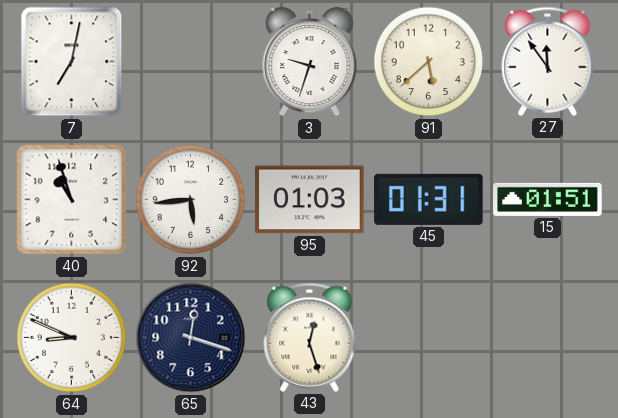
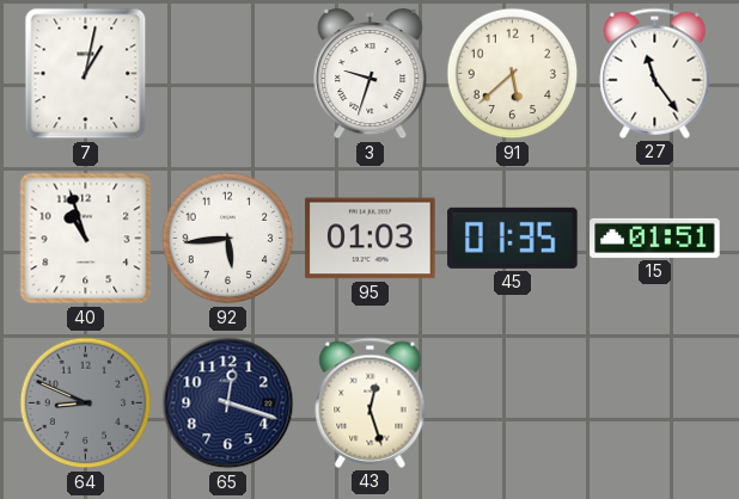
7: 7:02 -> 1:02 (86, 74)
27: 11:54 -> 11:24 (655, 73)
45: 01:31 -> 01:35 (513, 238)
64 dial: white -> grey (86, 403)
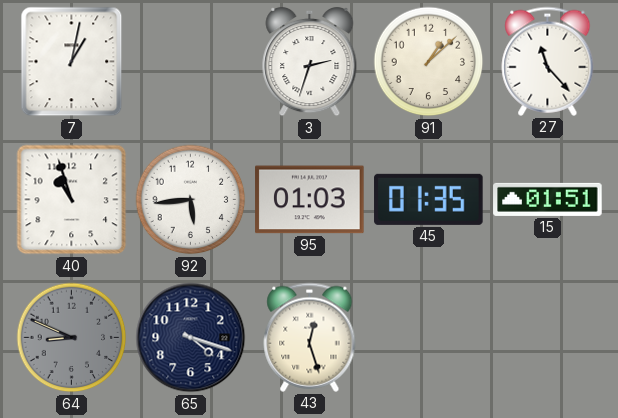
3: 9:33 -> 2:33 (310, 62)
91: 5:38 -> 1:08 (429, 62)
27: 11:24 -> 11:23 (548, 61)
65: 12:18 -> 4:18 (191, 338)
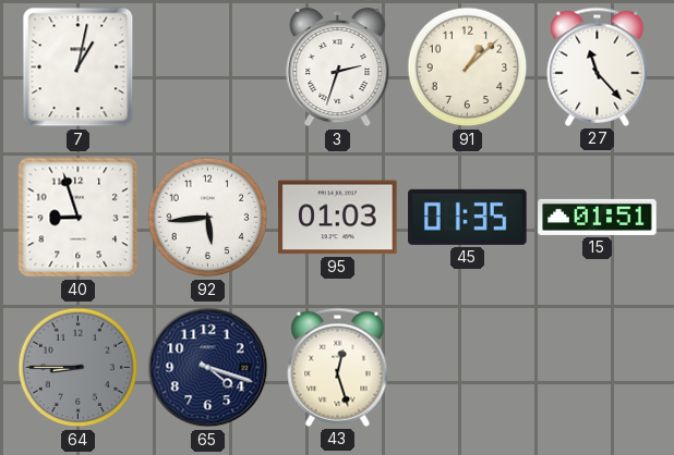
40: 10:57 -> 8:57 (79, 218)
64: 8:49 -> 8:45 (79, 368)
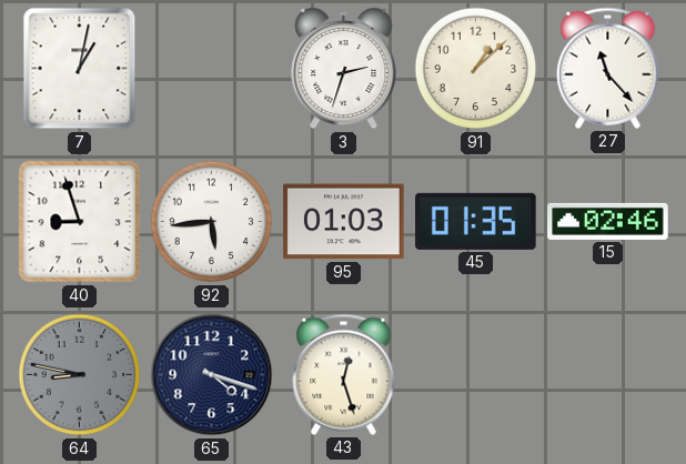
15: 01:51 -> 02:46 (608, 221)
64: 8:45 -> 8:47 (80, 375)
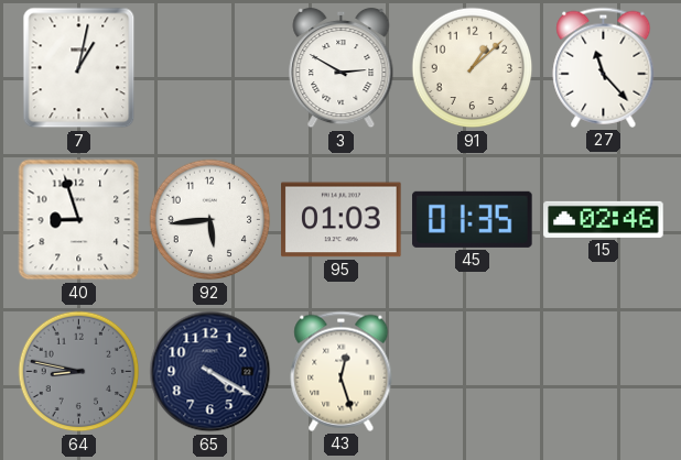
3: 2:33 -> 2:50 (342, 68)
65: 4:18 -> 4:20 (210, 372)
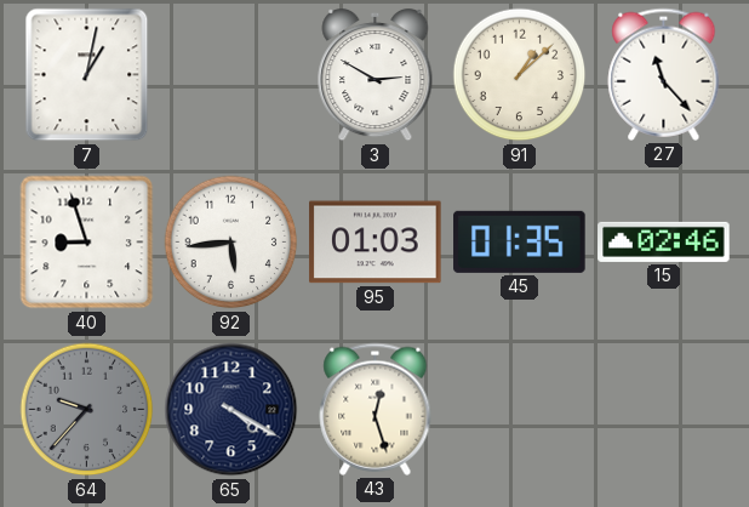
64: 8:47 -> 9:37 (87, 410)
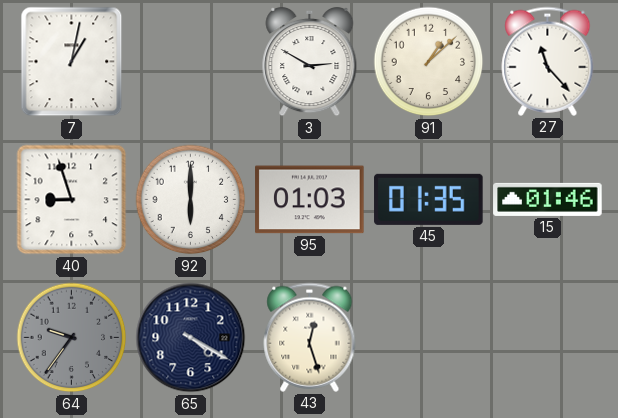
92: 5:44 -> 6:00 (191, 200)
15: 02:46 -> 01:46 (548, 199)
64: 9:37 -> 9:36 (72, 338)
